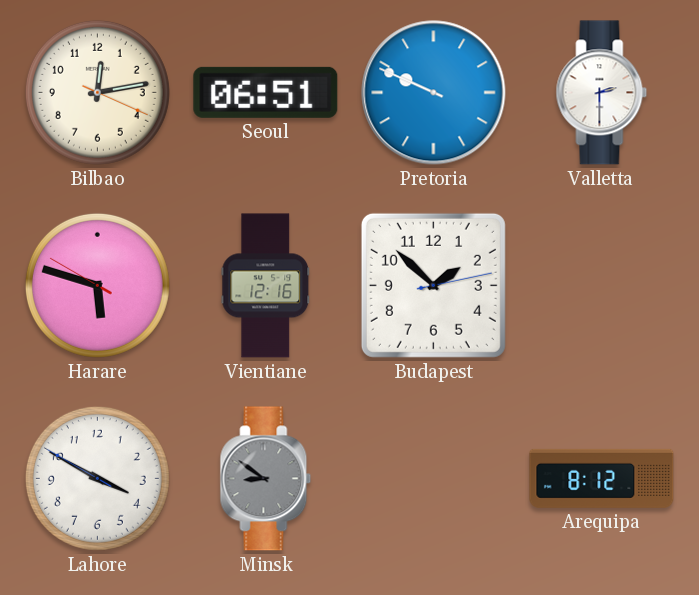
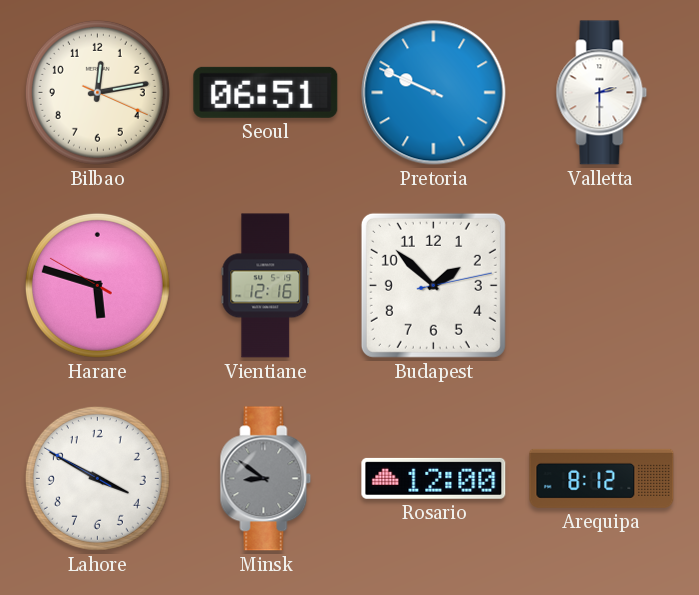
Rosario: none -> 12:00 (434, 478)
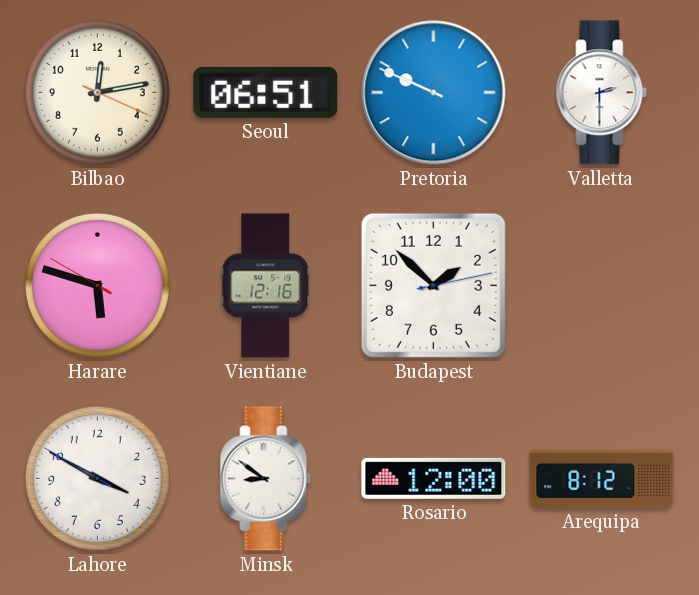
Minsk dial: grey -> white (266, 479)
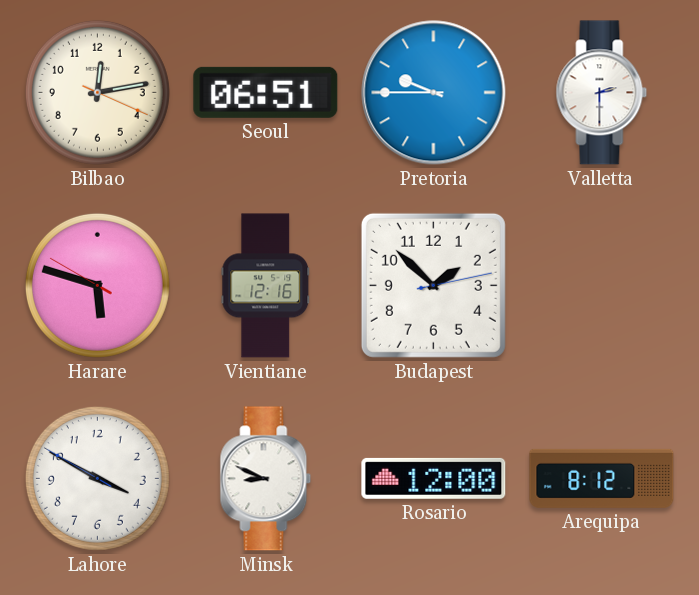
Pretoria: 9:49 -> 9:45 (434, 93)
Minsk: 8:51 -> 8:49 (266, 479)
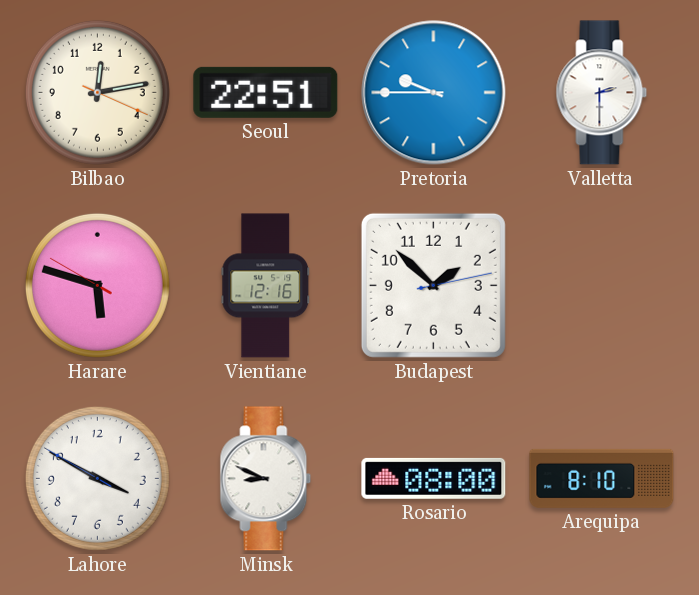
Seoul: 06:51 -> 22:51 (266, 92)
Rosario: 12:00 -> 08:00 (434, 478)
Arequipa: 8:12 -> 8:10 (602, 478)
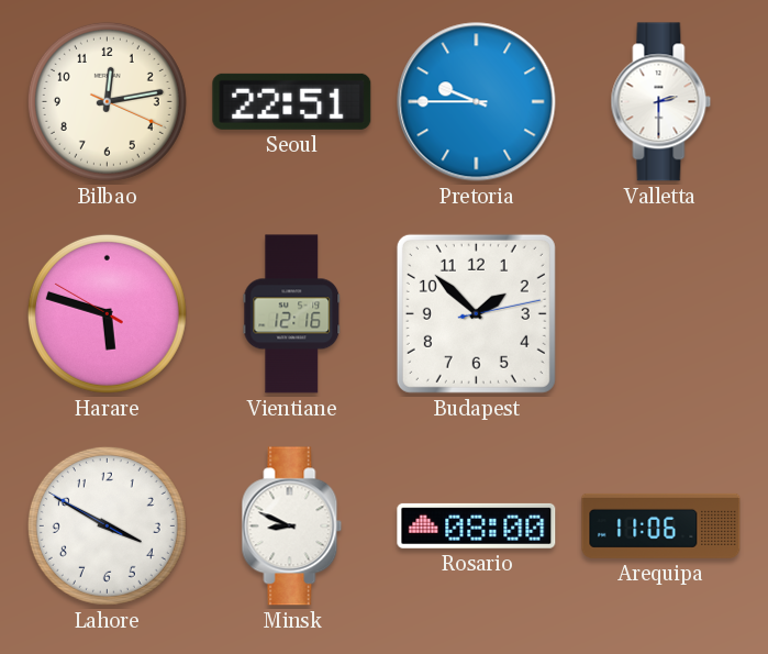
Arequipa: 8:10 -> 11:06 (661, 525)
